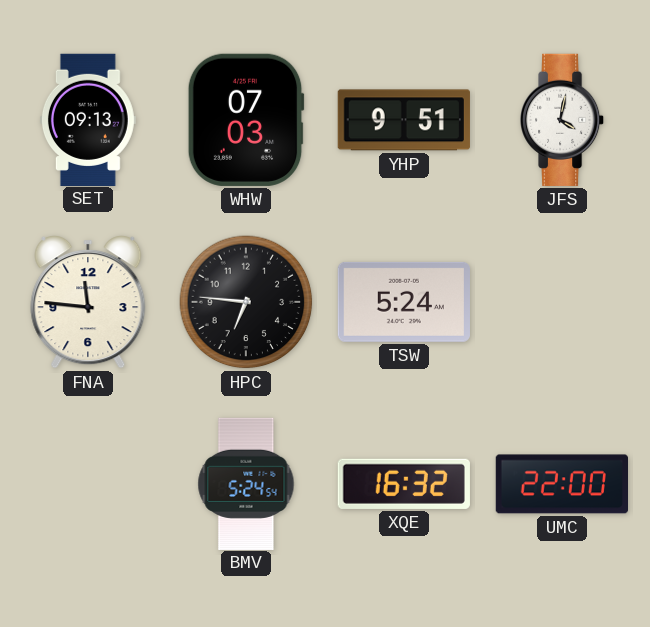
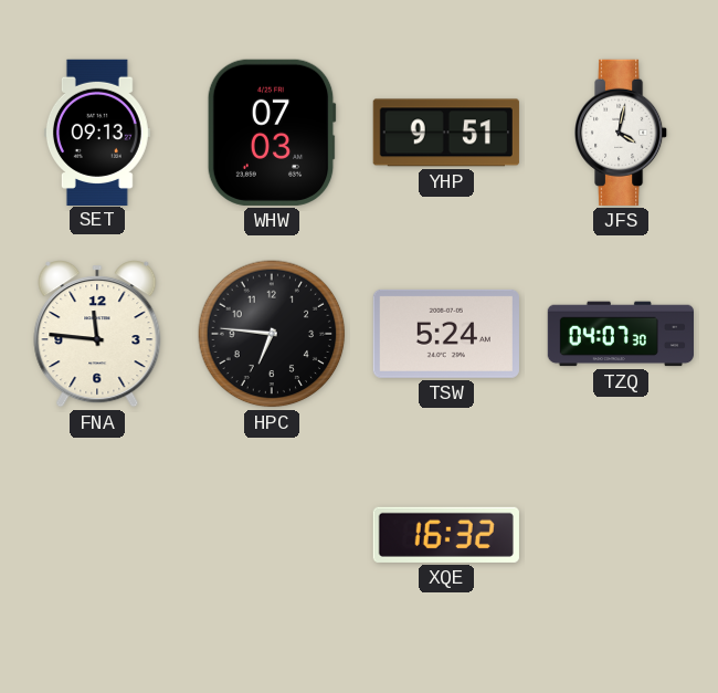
TZQ: none -> 04:07 (620, 334)
BMV: 5:24 -> none (246, 483)
UMC: 22:00 -> none (561, 484)
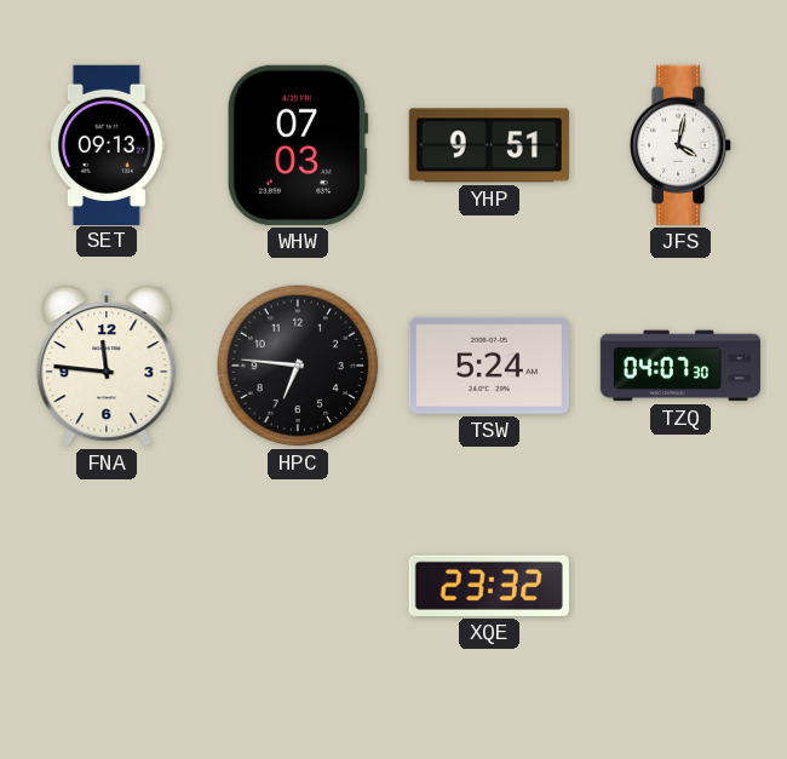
XQE: 16:32 -> 23:32 (489, 586)
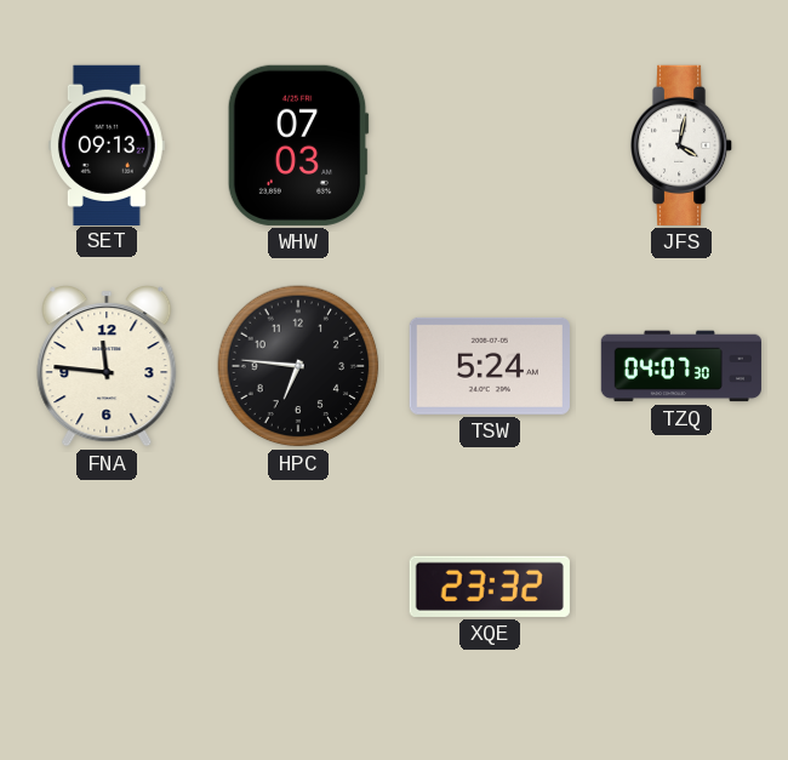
YHP: 9:51 -> none (489, 145)
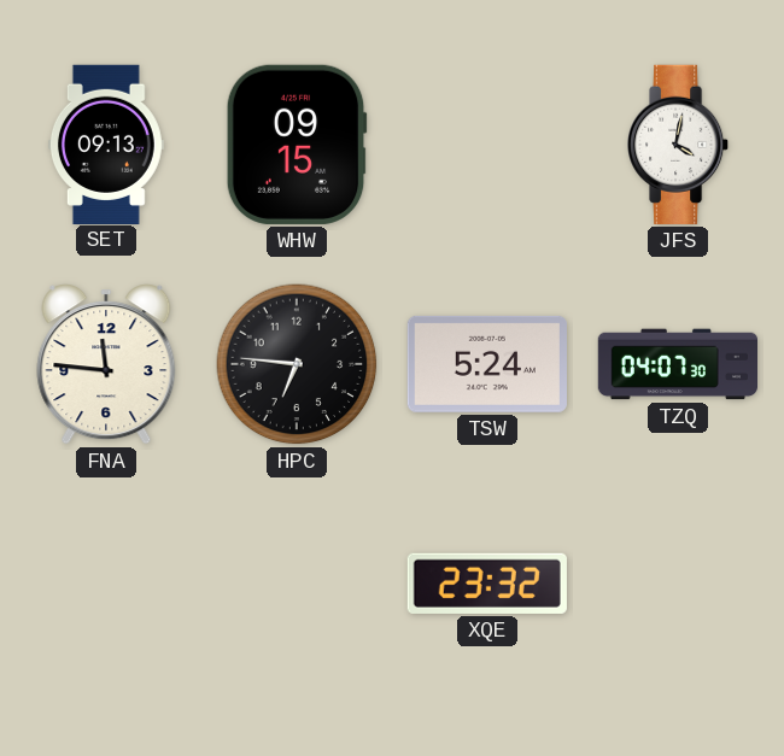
WHW: 07:03 -> 09:15 (297, 145)
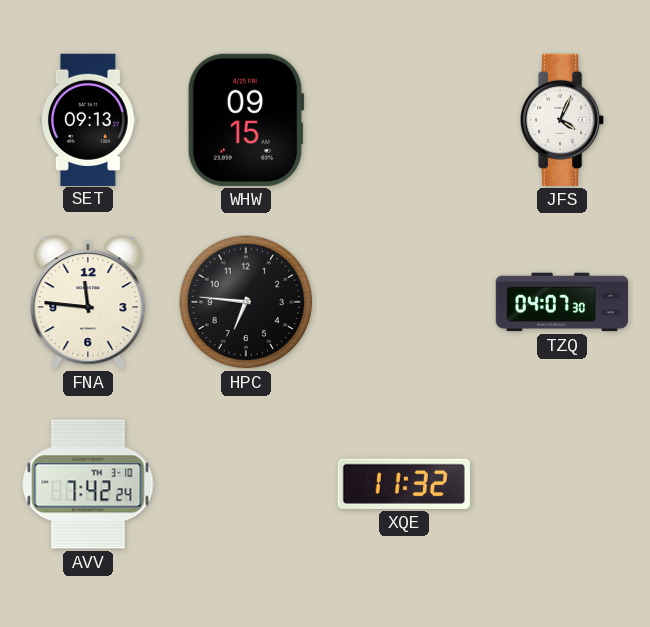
JFS: 4:02 -> 4:04 (563, 120)
TSW: 5:24 -> none (487, 364)
AVV: none -> 7:42 (88, 484)
XQE: 23:32 -> 11:32 (404, 484)
